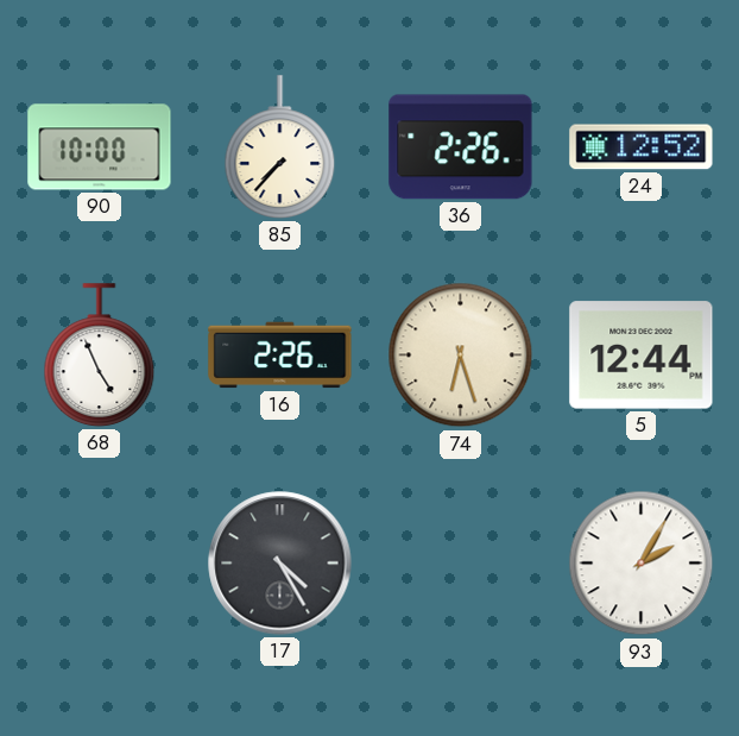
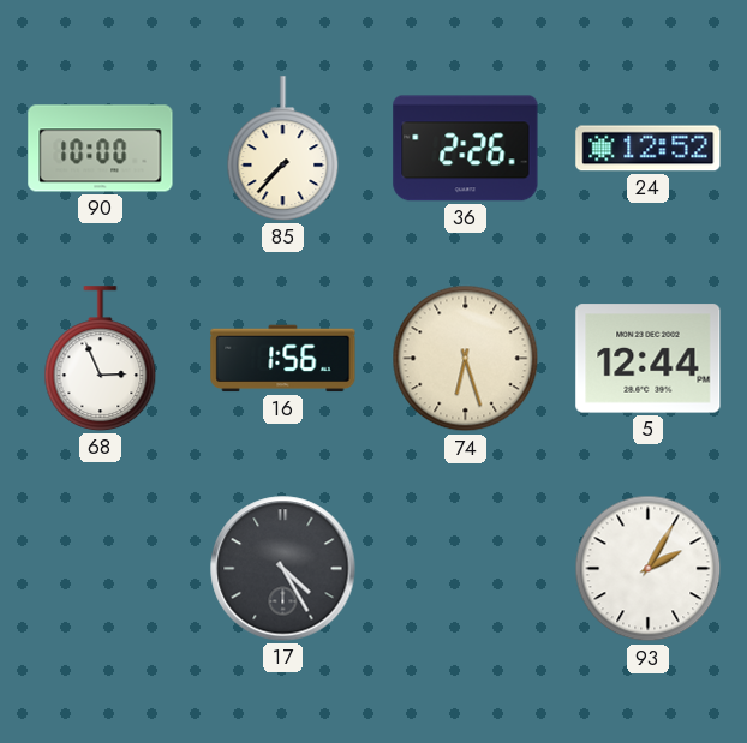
68: 4:56 -> 2:56 (101, 359)
16: 2:26 -> 1:56 (283, 359)
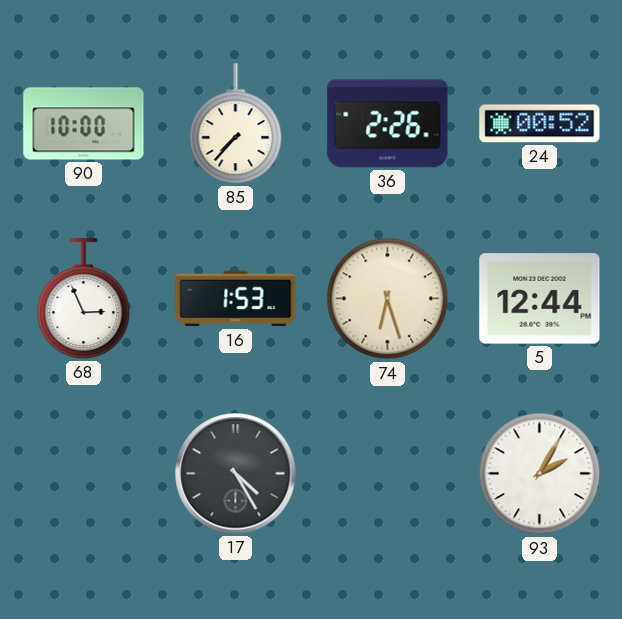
24: 12:52 -> 00:52 (540, 124)
16: 1:56 -> 1:53 (236, 299)
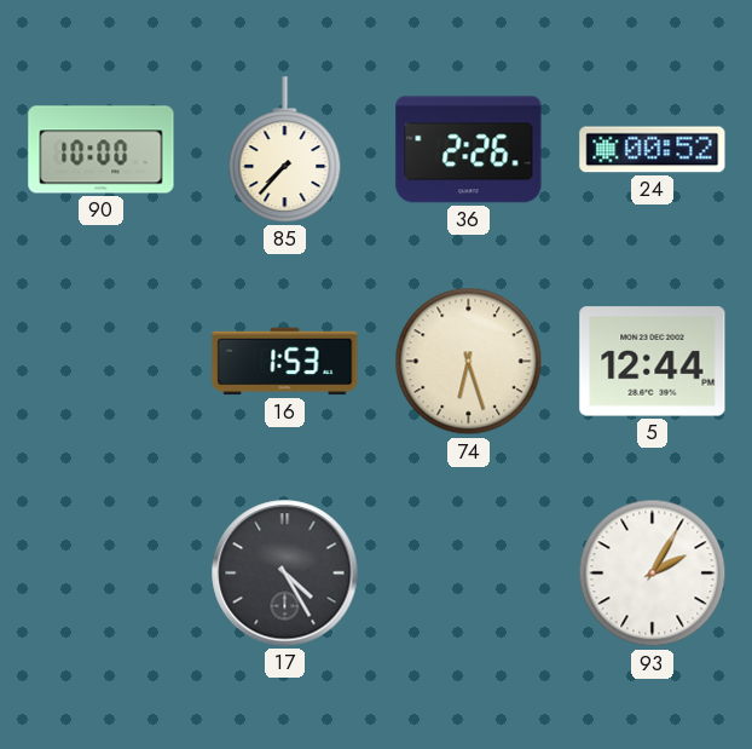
68: 2:56 -> none (84, 299)
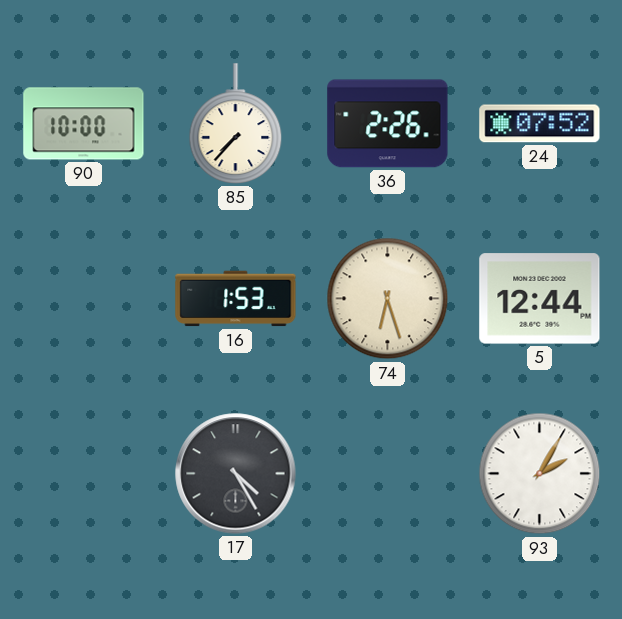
24: 00:52 -> 07:52 (540, 124)
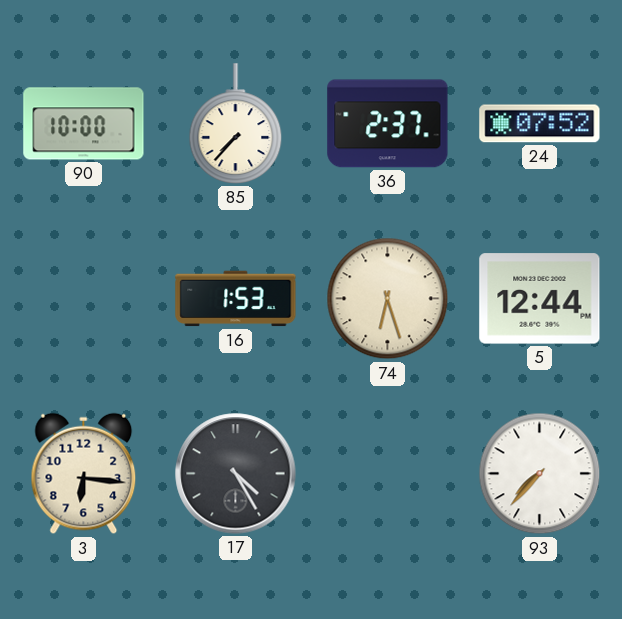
36: 2:26 -> 2:37 (388, 124)
3: none -> 6:16 (84, 474)
93: 2:05 -> 7:37 (540, 474)
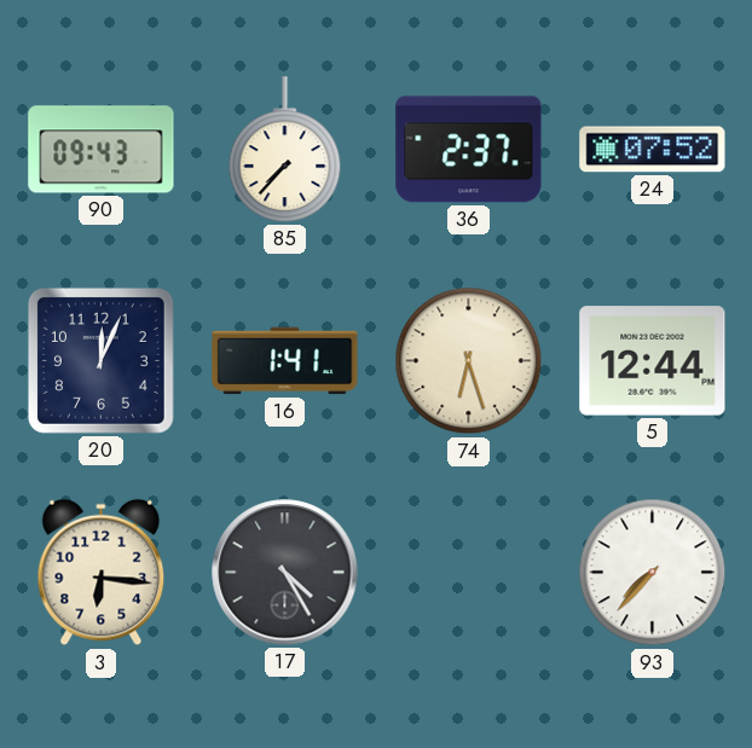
90: 10:00 -> 09:43 (102, 150)
20: none -> 12:04 (100, 360)
16: 1:53 -> 1:41 (285, 361)
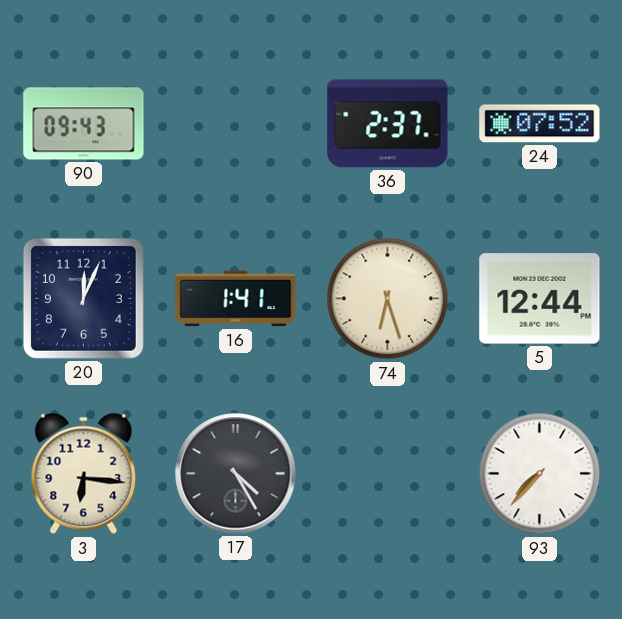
85: 7:37 -> none (285, 150)
